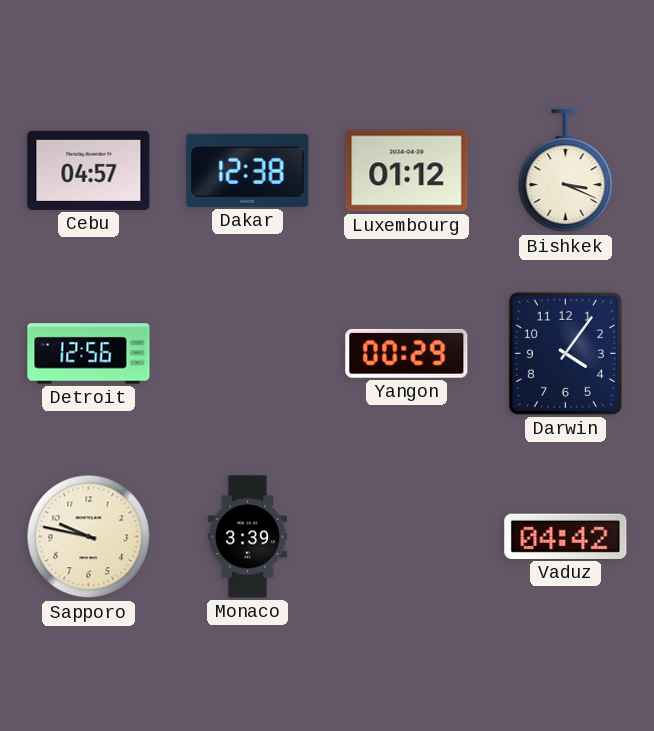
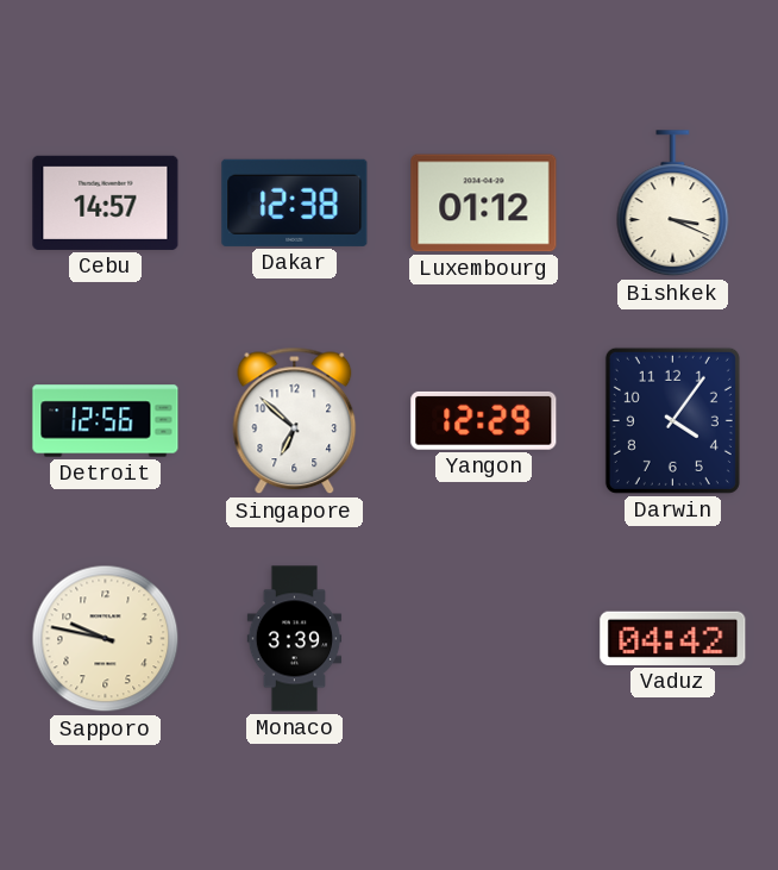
Cebu: 04:57 -> 14:57 (106, 202)
Singapore: none -> 6:52 (295, 421)
Yangon: 00:29 -> 12:29 (484, 420)
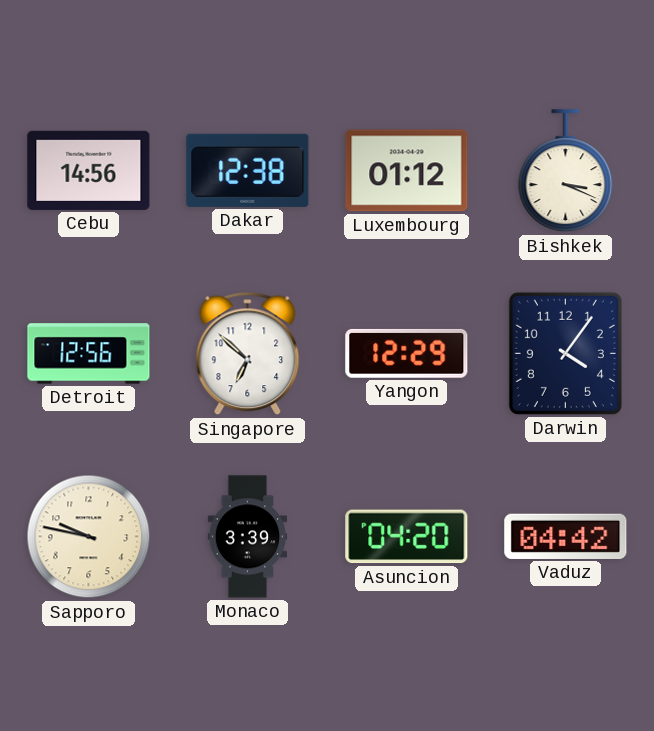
Cebu: 14:57 -> 14:56 (89, 170)
Asuncion: none -> 04:20 (407, 537)
